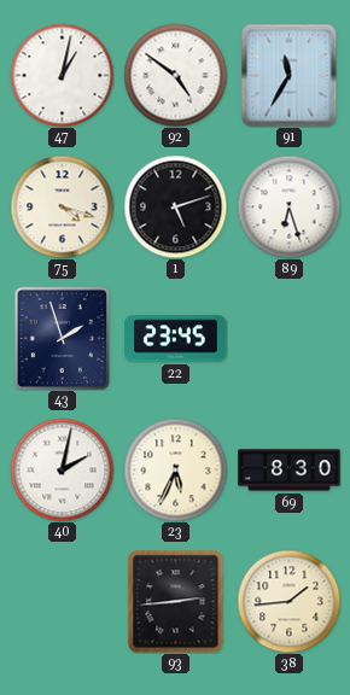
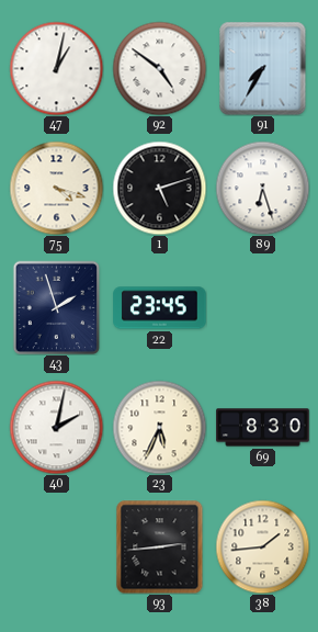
91: 11:35 -> 7:35 (263, 68)
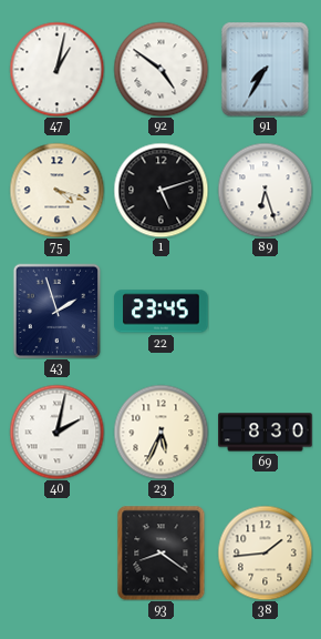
93: 2:44 -> 8:21 (162, 552)
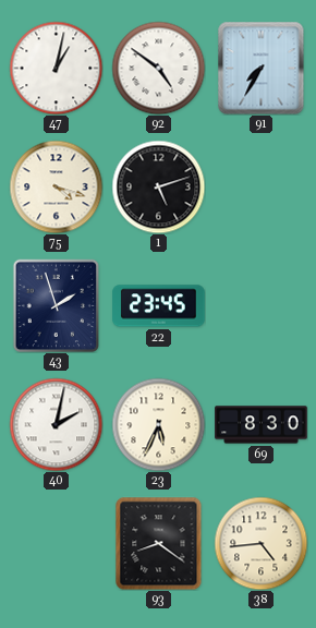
89: 6:27 -> none (265, 190)
38: 1:44 -> 4:44 (260, 543)
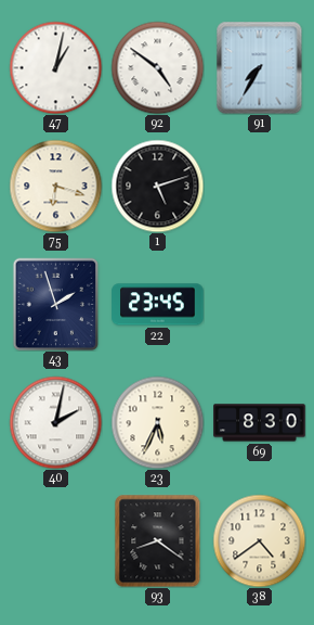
75: 4:18 -> 6:18 (55, 186)
38: 4:44 -> 4:39 (259, 540)
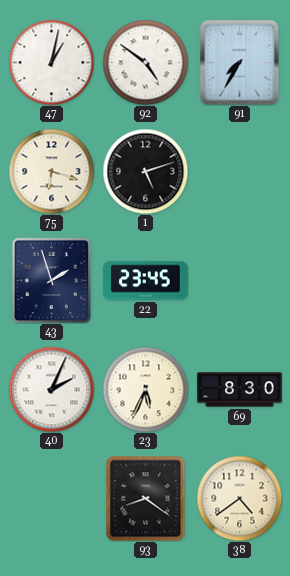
40: 2:02 -> 2:04 (51, 389)
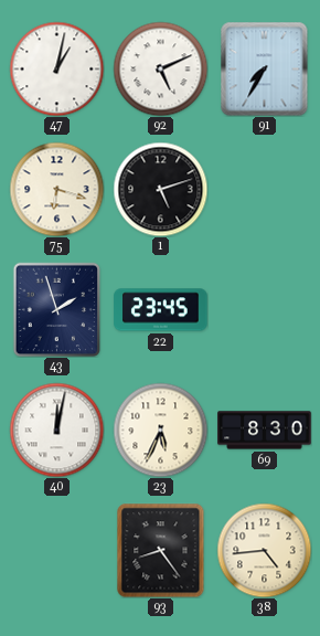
92: 4:51 -> 5:11 (160, 68)
40: 2:04 -> 12:02 (56, 430)
93: 8:21 -> 8:24 (161, 550)
38: 4:39 -> 4:44 (264, 550)
